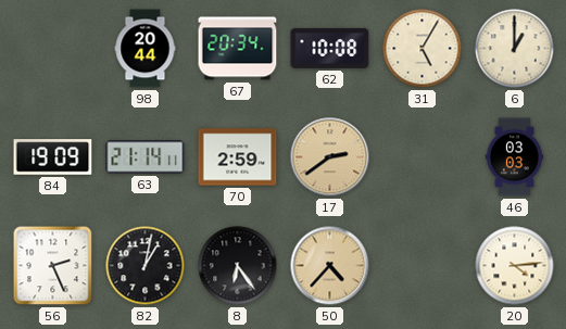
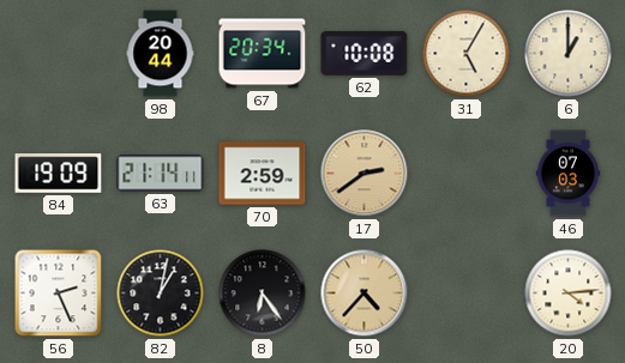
46: 03:03 -> 07:03 (567, 174)
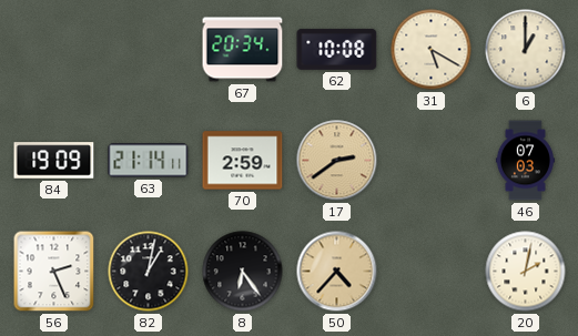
98: 20:44 -> none (161, 54)
31: 5:05 -> 5:20 (432, 50)
20: 4:14 -> 2:02 (526, 272)
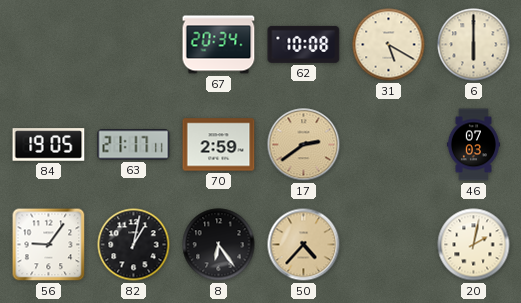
6: 1:00 -> 6:00 (474, 45)
84: 19:09 -> 19:05 (49, 145)
63: 21:14 -> 21:17 (134, 145)
56: 2:26 -> 9:06 (49, 245)
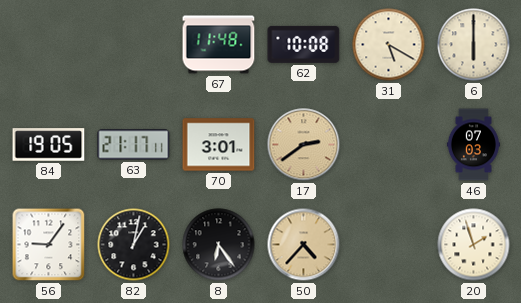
67: 20:34 -> 11:48 (219, 45)
70: 2:59 -> 3:01 (219, 145)
20: 2:02 -> 1:57 (474, 245)
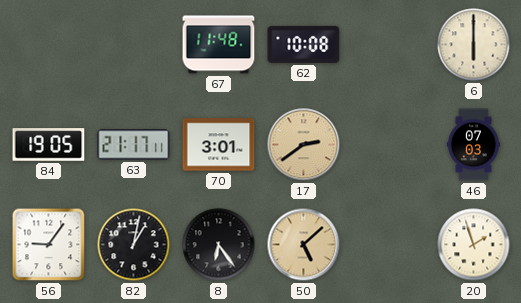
31: 5:20 -> none (389, 45)
50: 4:37 -> 5:08 (304, 245)
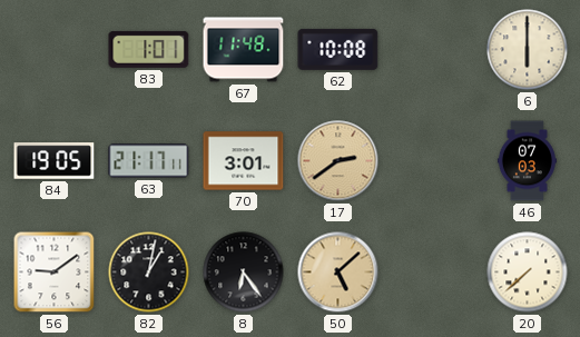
83: none -> 1:01 (149, 49)
56: 9:06 -> 9:09 (55, 272)
20: 1:57 -> 7:38 (528, 272)
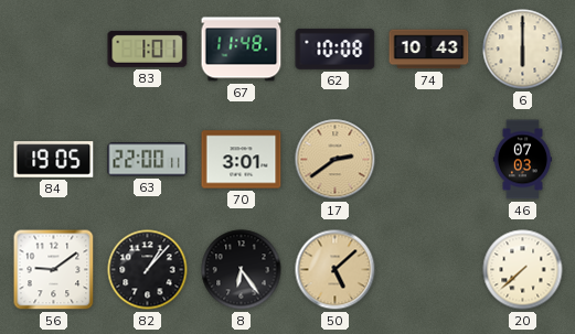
74: none -> 10:43 (429, 50)
63: 21:17 -> 22:00 (148, 160)
82: 1:02 -> 1:07 (148, 270)
